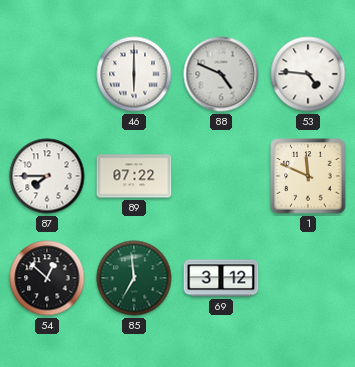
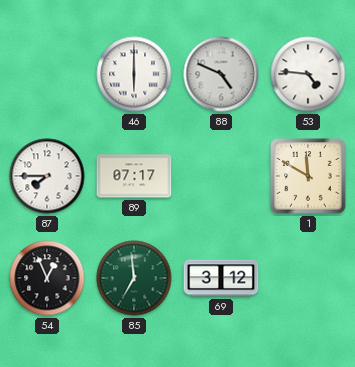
89: 07:22 -> 07:17 (134, 176)
1: 11:49 -> 11:50 (308, 176)
54: 12:52 -> 12:56 (47, 278)
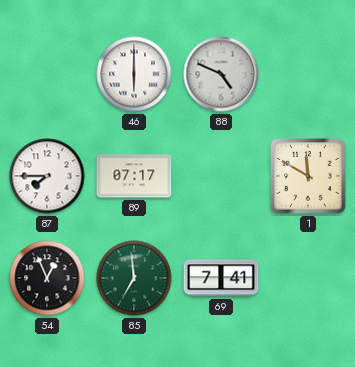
53: 4:46 -> none (308, 74)
69: 3:12 -> 7:41 (221, 278)
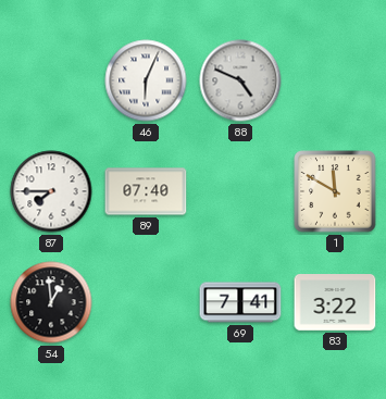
46: 6:00 -> 6:04 (146, 80)
89: 07:17 -> 07:40 (146, 191)
54: 12:56 -> 12:59 (51, 302)
85: 6:59 -> none (134, 278)
83: none -> 3:22 (335, 303)
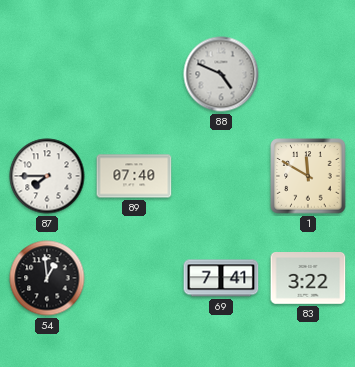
46: 6:04 -> none (146, 80)
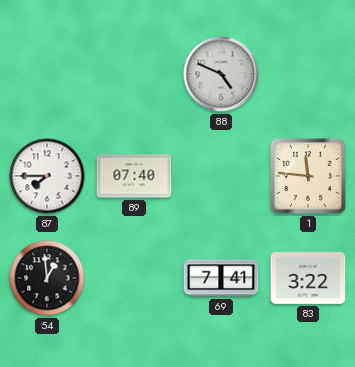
1: 11:50 -> 11:46 (308, 176)
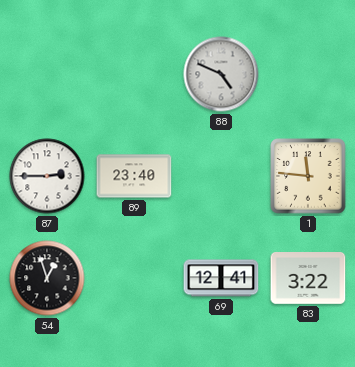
87: 7:45 -> 2:45 (47, 176)
89: 07:40 -> 23:40 (134, 176)
54: 12:59 -> 12:57 (47, 278)
69: 7:41 -> 12:41 (221, 278)
